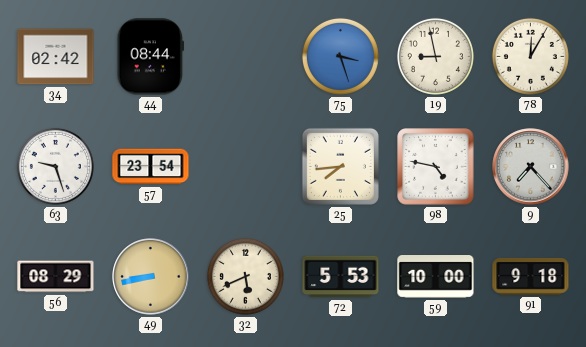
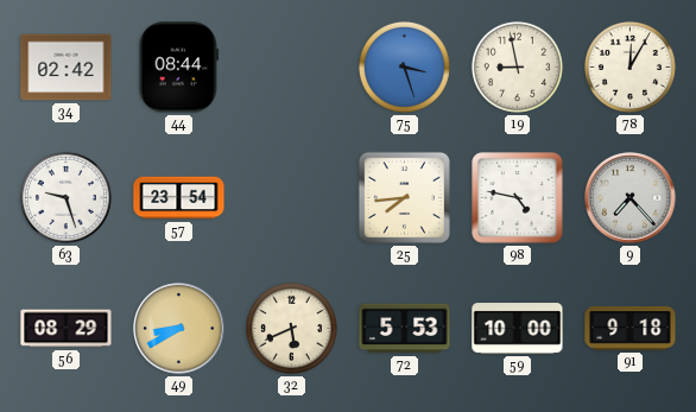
49: 8:43 -> 8:40 (179, 329)
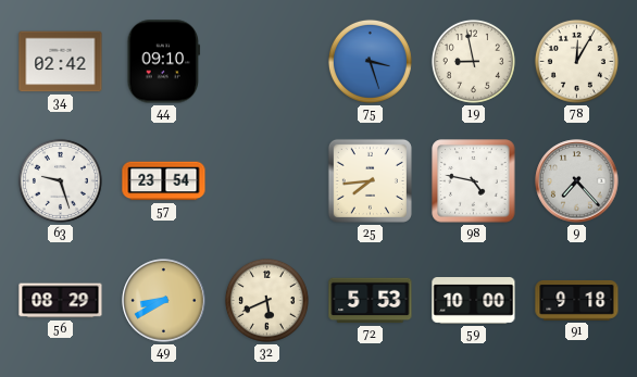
44: 08:44 -> 09:10 (164, 62)
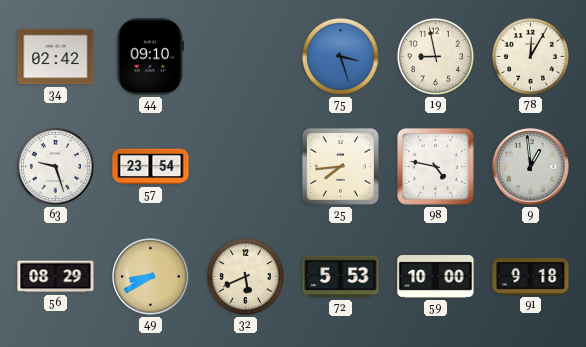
9: 7:23 -> 12:59 (531, 167)
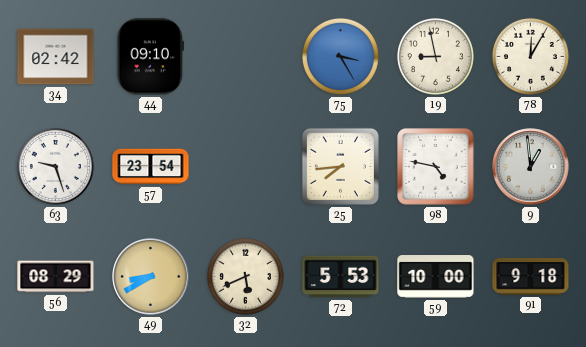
75: 3:27 -> 3:25 (340, 56)
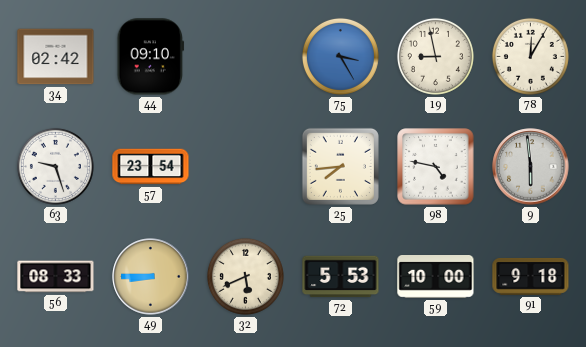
9: 12:59 -> 5:59 (531, 167)
56: 08:29 -> 08:33 (56, 277)
49: 8:40 -> 8:45 (151, 277)
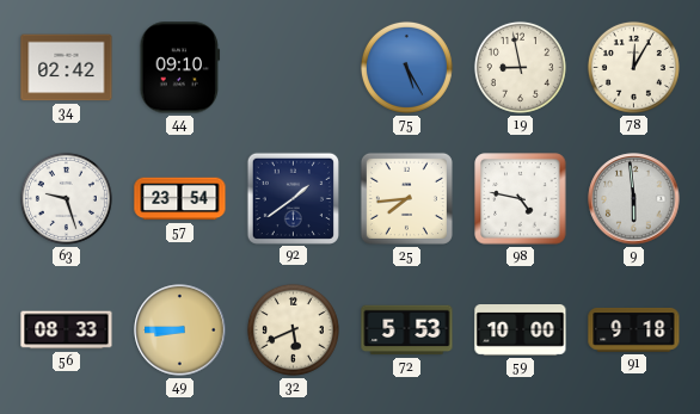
75: 3:25 -> 5:25 (406, 67)
92: none -> 1:39 (293, 198)
